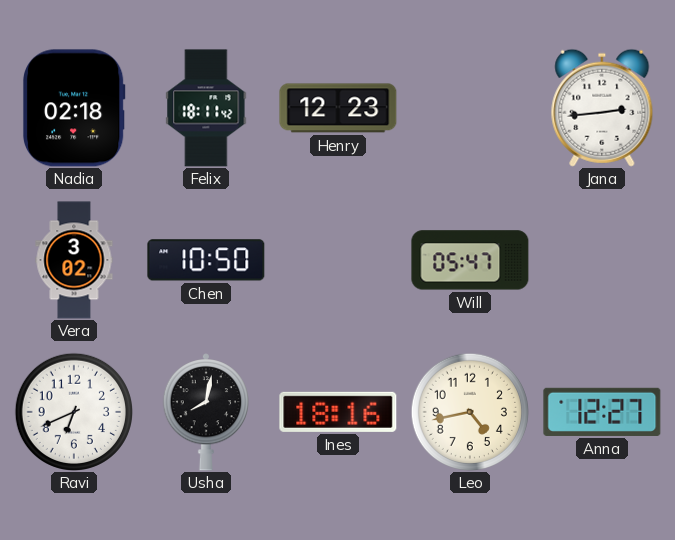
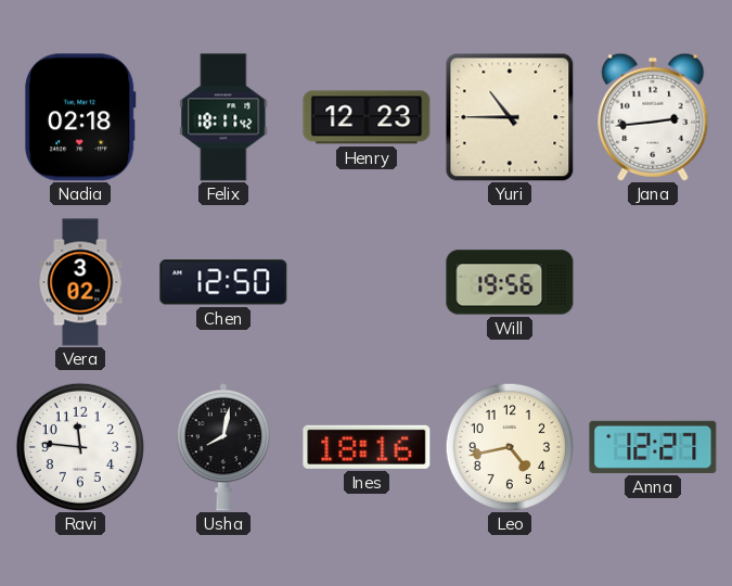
Yuri: none -> 10:45 (510, 117)
Chen: 10:50 -> 12:50 (223, 282)
Will: 05:47 -> 19:56 (510, 282)
Ravi: 6:41 -> 11:46 (79, 446)
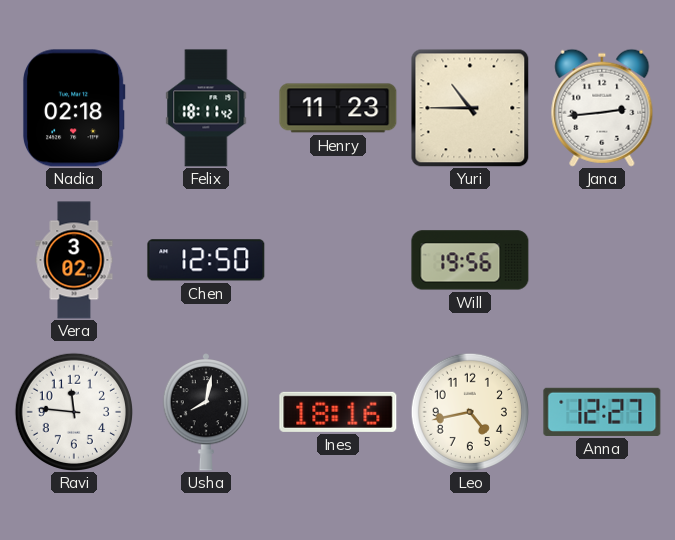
Henry: 12:23 -> 11:23 (338, 108)
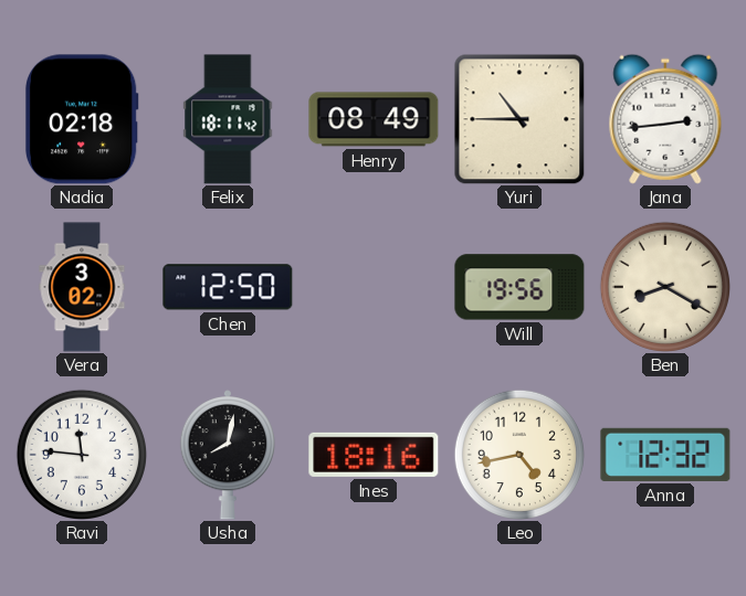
Henry: 11:23 -> 08:49 (374, 119)
Ben: none -> 8:20 (664, 286)
Anna: 12:27 -> 12:32 (665, 455)
